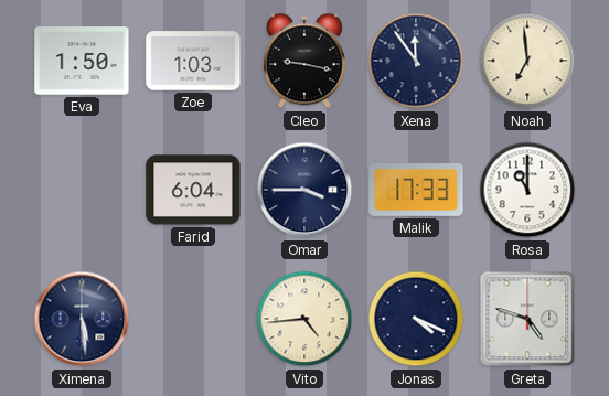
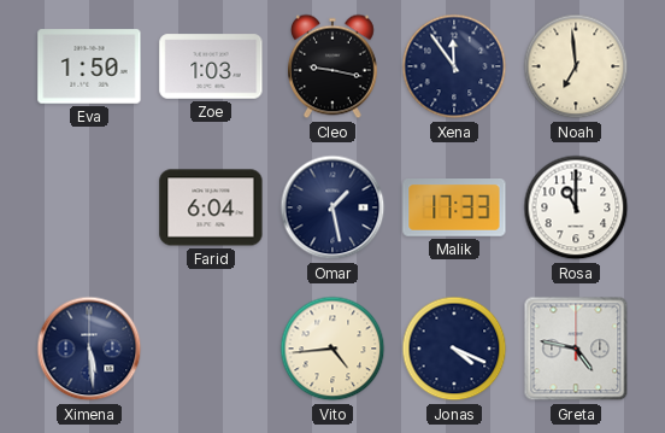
Omar: 3:45 -> 1:28 (332, 207)
Greta: 4:48 -> 4:47 (576, 349)
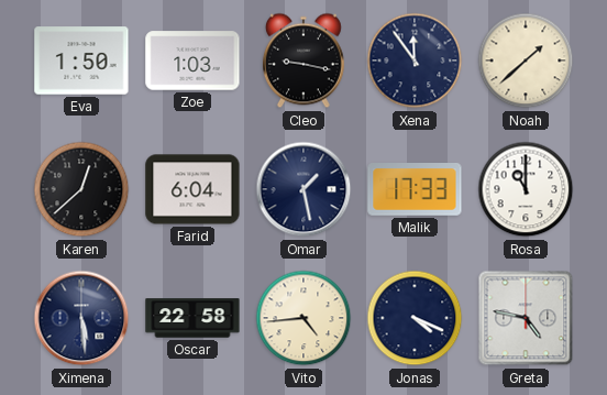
Noah: 6:59 -> 1:38 (526, 61)
Karen: none -> 12:38 (81, 189)
Oscar: none -> 22:58 (192, 318)
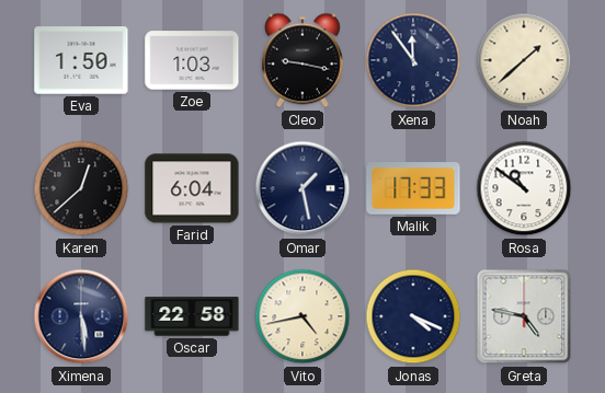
Rosa: 11:00 -> 10:51 (524, 188)
Vito: 4:44 -> 4:43 (302, 316)
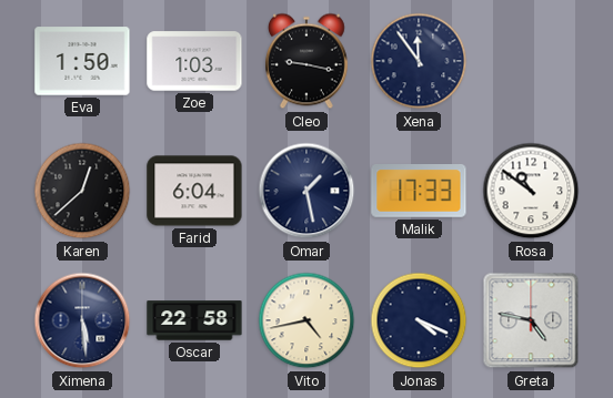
Noah: 1:38 -> none (524, 60)
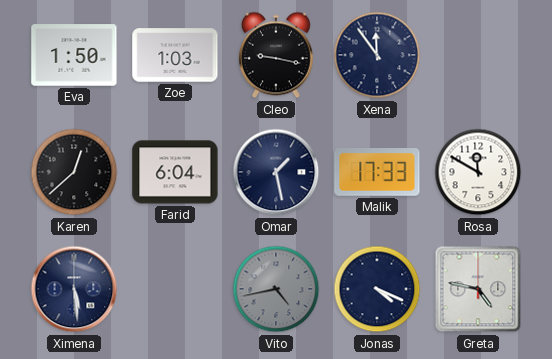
Rosa: 10:51 -> 11:50 (478, 172)
Oscar: 22:58 -> none (194, 320)
Vito dial: cream -> grey (276, 289)
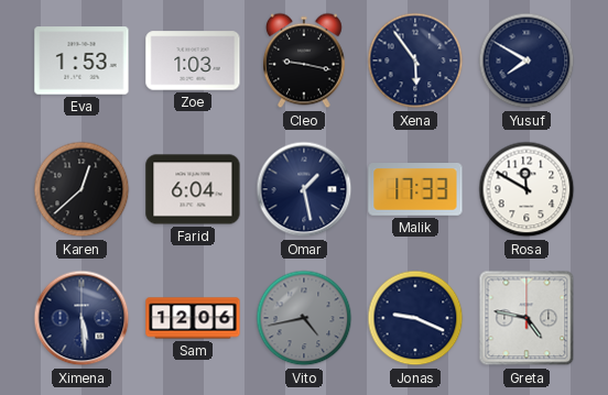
Eva: 1:50 -> 1:53 (82, 61)
Xena: 11:54 -> 5:54 (415, 61)
Yusuf: none -> 7:50 (526, 61)
Sam: none -> 12:06 (193, 318)
Jonas: 4:19 -> 9:19 (415, 318)
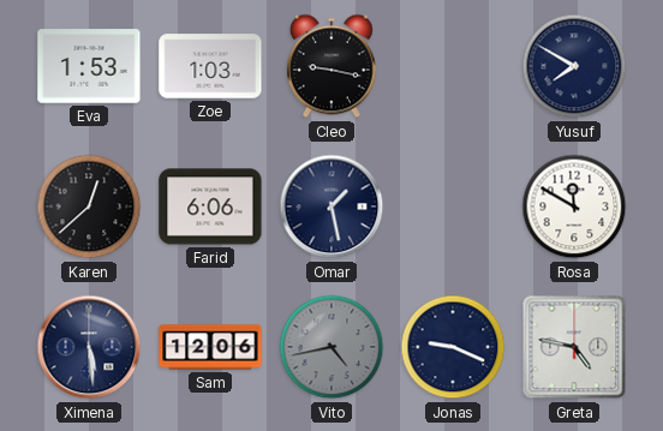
Xena: 5:54 -> none (415, 61)
Farid: 6:04 -> 6:06 (210, 206)
Malik: 17:33 -> none (415, 190)
